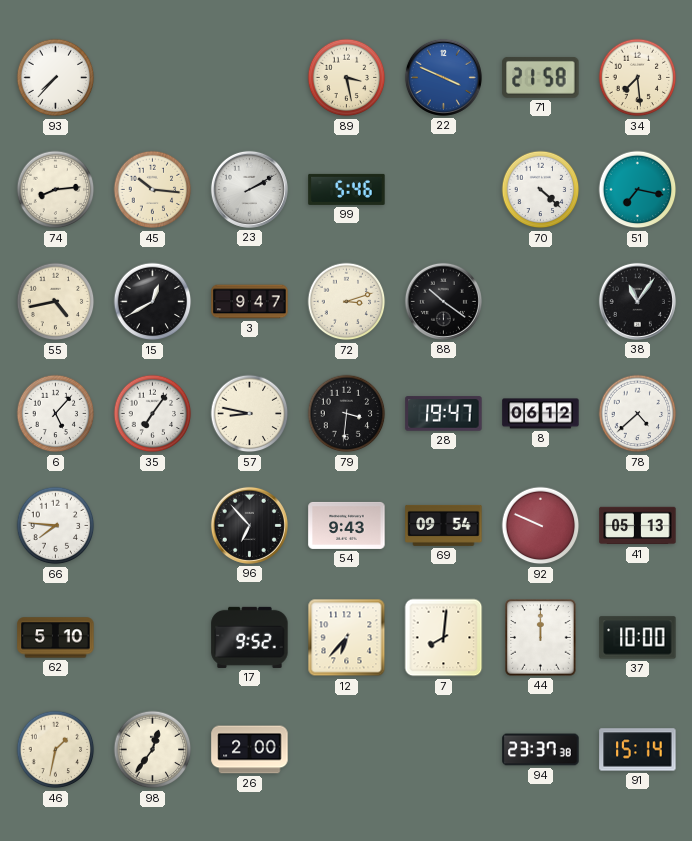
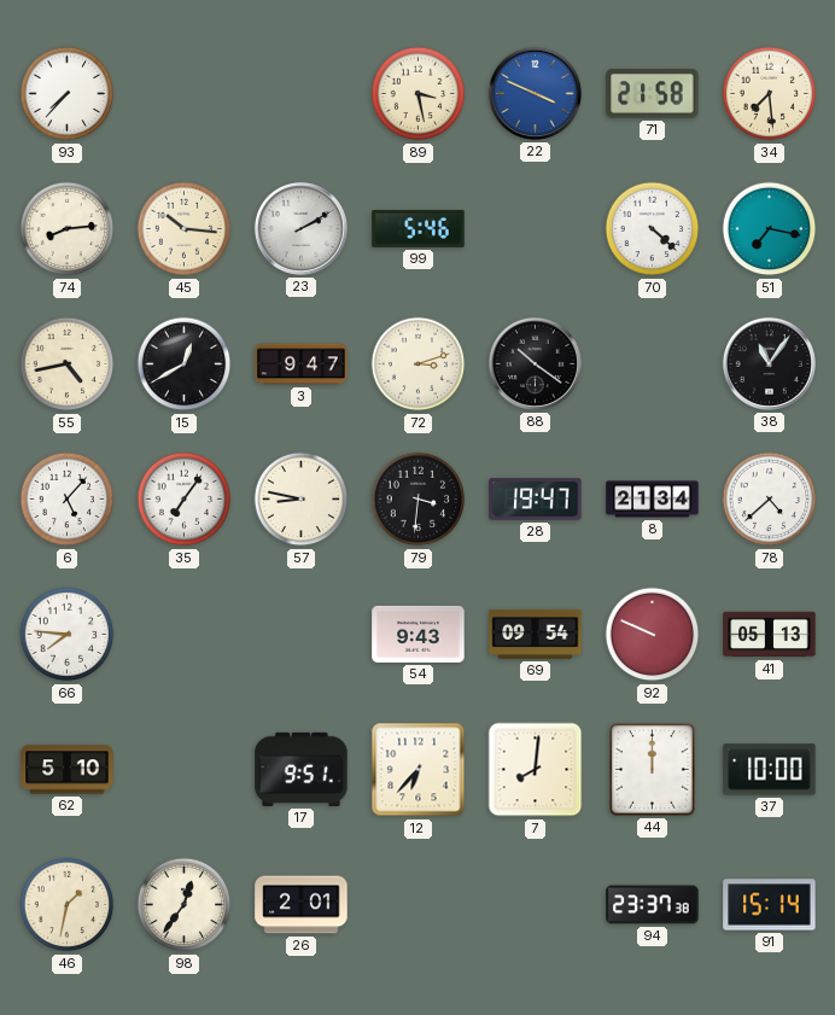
8: 06:12 -> 21:34 (653, 500)
96: 6:53 -> none (249, 525)
17: 9:52 -> 9:51 (302, 769)
26: 2:00 -> 2:01 (302, 905)
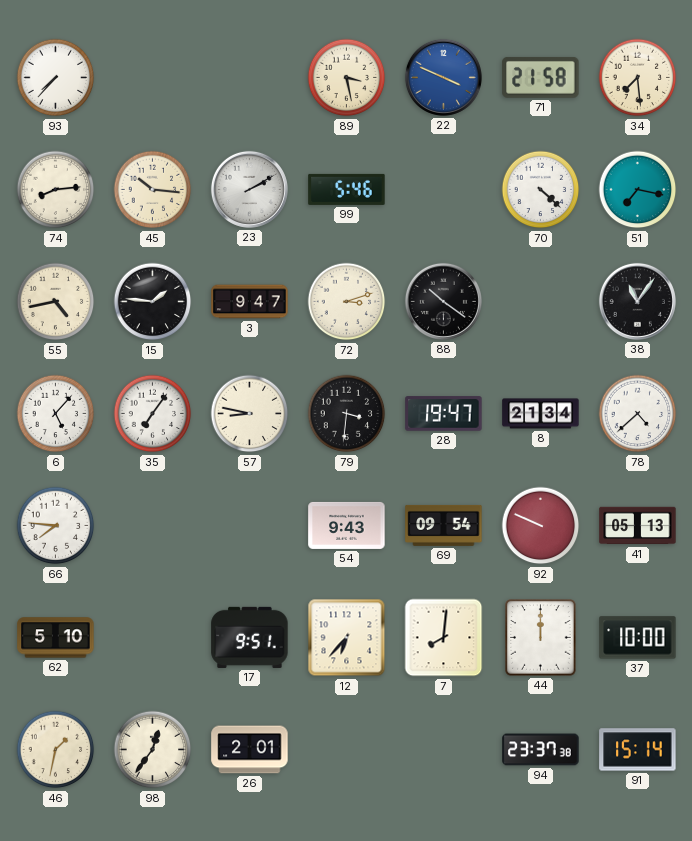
15: 12:40 -> 1:46 (153, 302)
